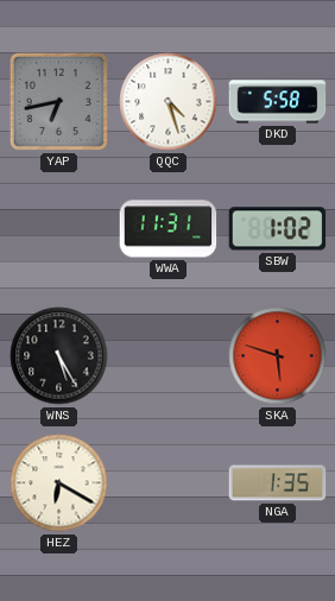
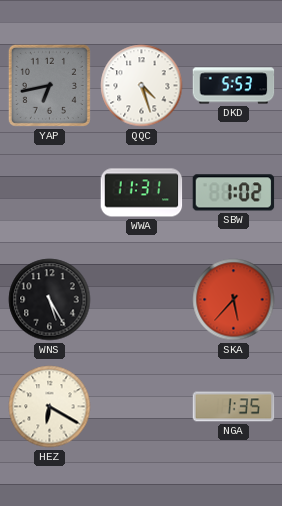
DKD: 5:58 -> 5:53 (234, 86)
SKA: 5:48 -> 5:37 (234, 300)
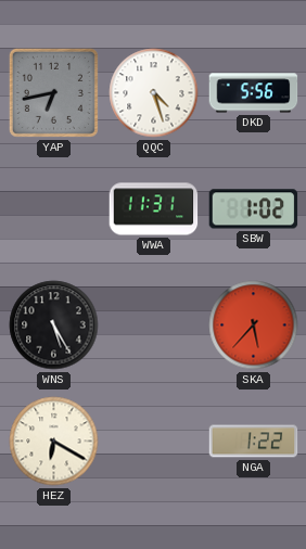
DKD: 5:53 -> 5:56 (254, 93)
NGA: 1:35 -> 1:22 (254, 442)
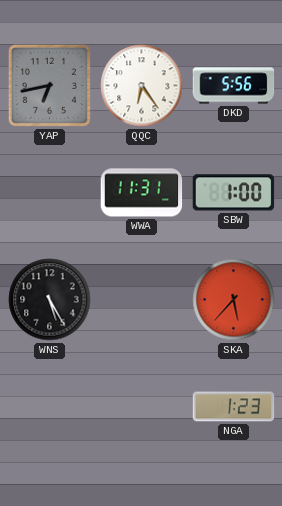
QQC: 4:27 -> 6:24 (142, 86)
SBW: 1:02 -> 1:00 (234, 193)
HEZ: 6:20 -> none (54, 442)
NGA: 1:22 -> 1:23 (234, 407)
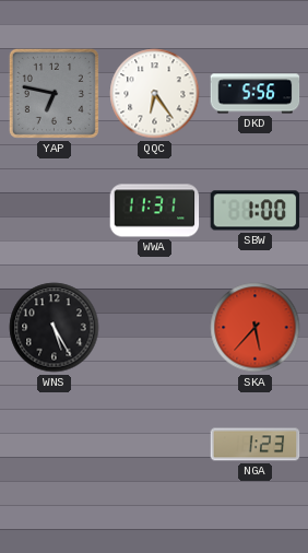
YAP: 6:43 -> 6:47 (54, 93)
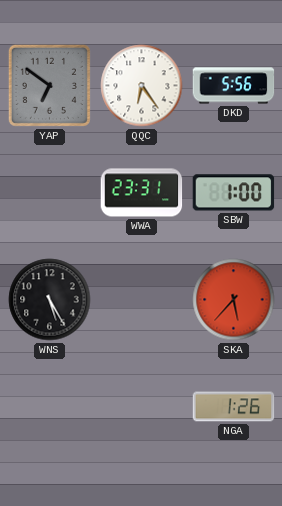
YAP: 6:47 -> 6:51 (49, 85)
WWA: 11:31 -> 23:31 (142, 193)
NGA: 1:23 -> 1:26 (234, 407)
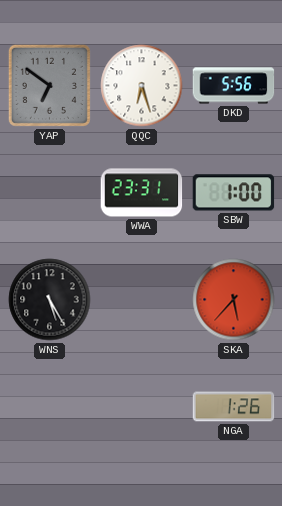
QQC: 6:24 -> 6:27 (142, 86)
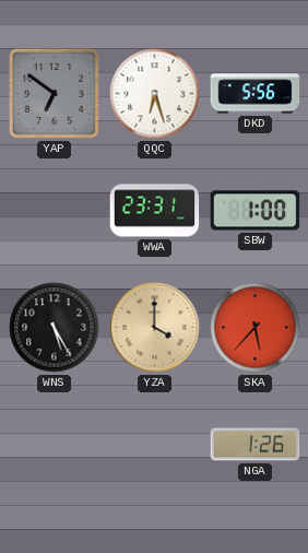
YZA: none -> 4:00 (155, 328)
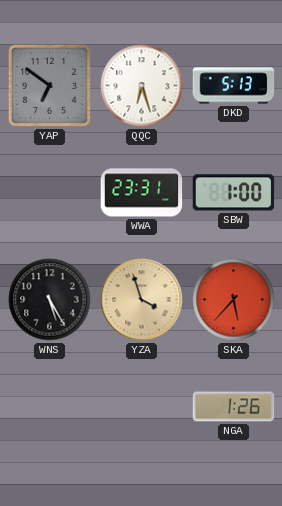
DKD: 5:56 -> 5:13 (234, 86)
YZA: 4:00 -> 3:57 (142, 300)
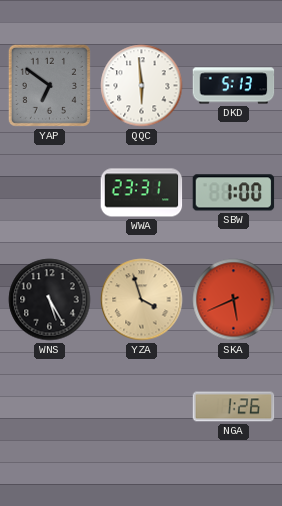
QQC: 6:27 -> 5:59 (142, 86)
SKA: 5:37 -> 5:41 (234, 300)
